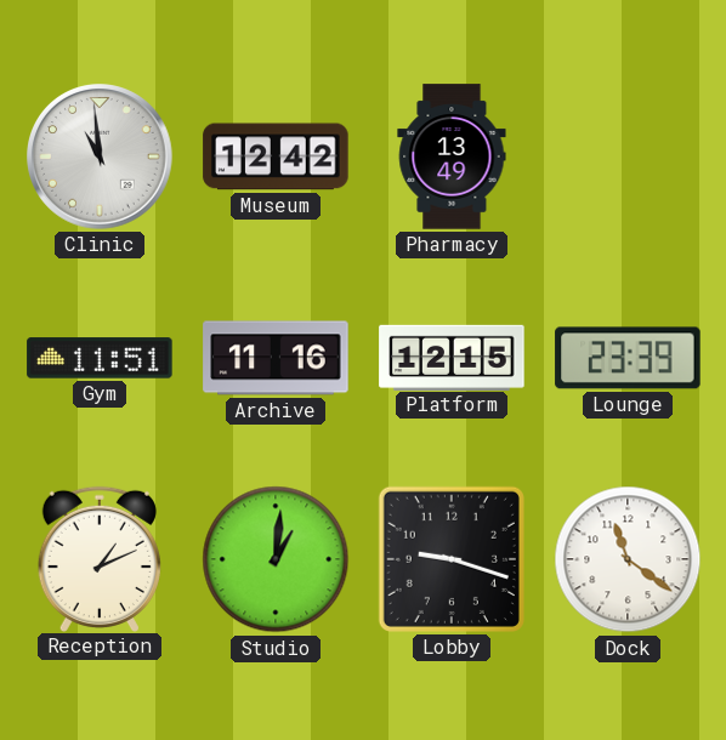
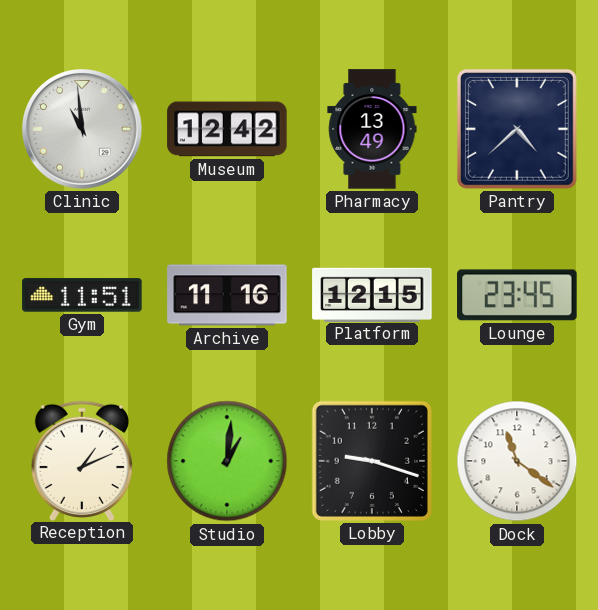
Pantry: none -> 4:38 (517, 129)
Lounge: 23:39 -> 23:45 (517, 295)
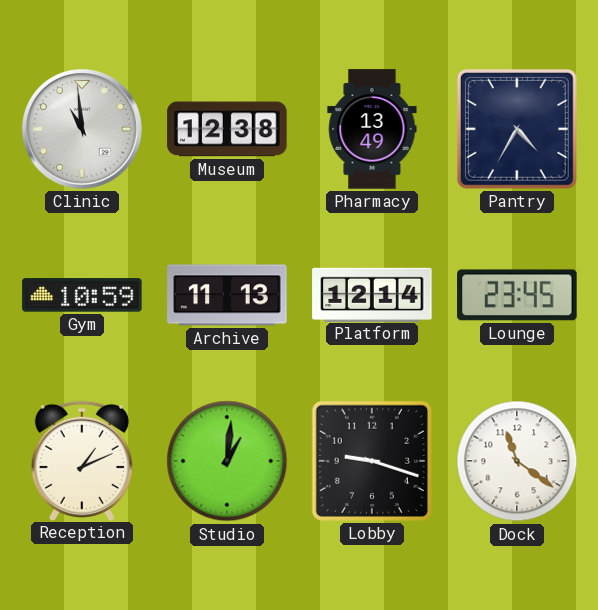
Museum: 12:42 -> 12:38 (227, 129)
Pantry: 4:38 -> 4:35 (517, 129)
Gym: 11:51 -> 10:59 (82, 295)
Archive: 11:16 -> 11:13 (227, 295)
Platform: 12:15 -> 12:14 (372, 294)
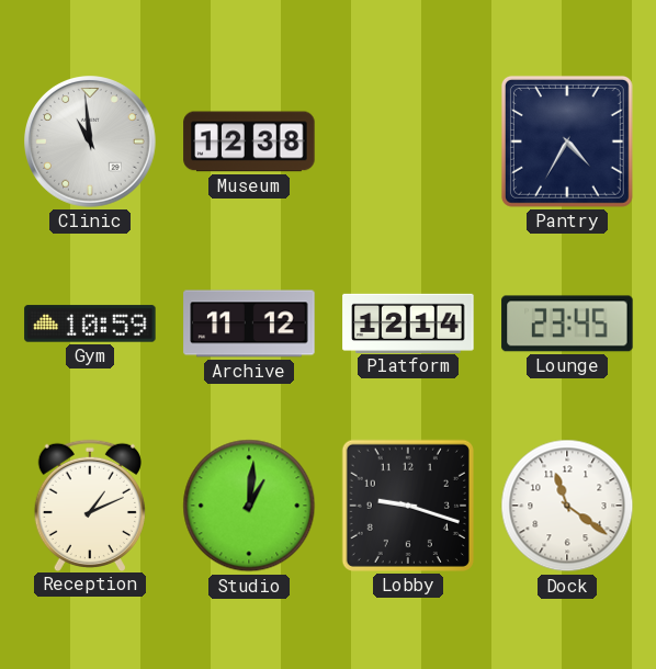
Pharmacy: 13:49 -> none (372, 129)
Archive: 11:13 -> 11:12 (249, 324)
